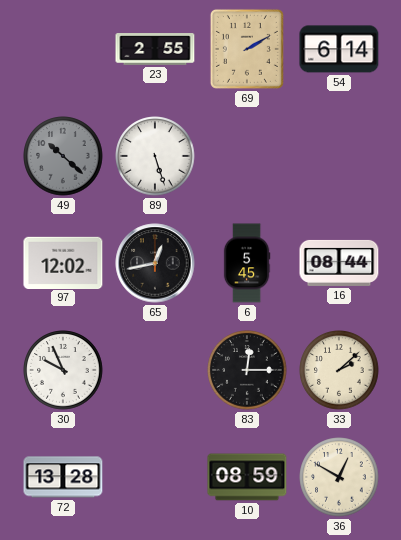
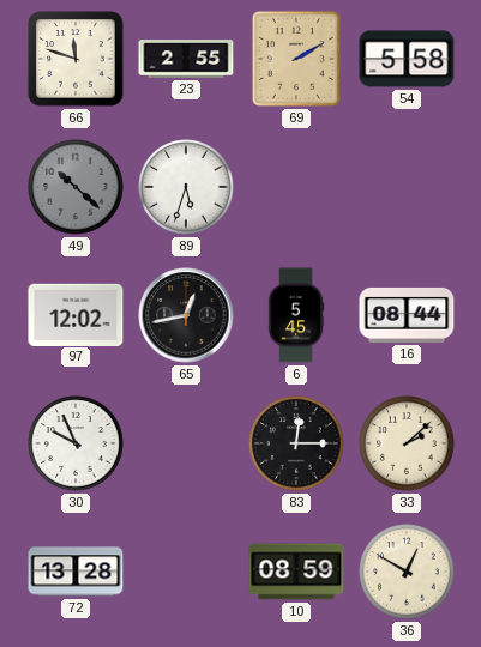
66: none -> 11:48 (76, 59)
54: 6:14 -> 5:58 (407, 59)
89: 5:27 -> 5:33 (186, 187)
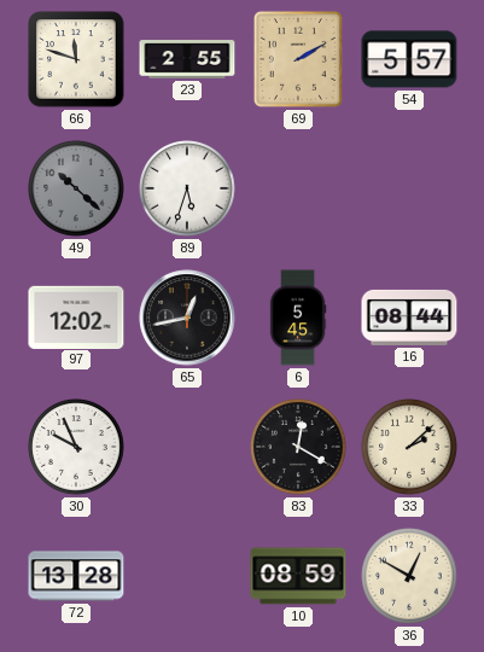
54: 5:58 -> 5:57 (409, 59)
83: 12:15 -> 12:20 (298, 447)
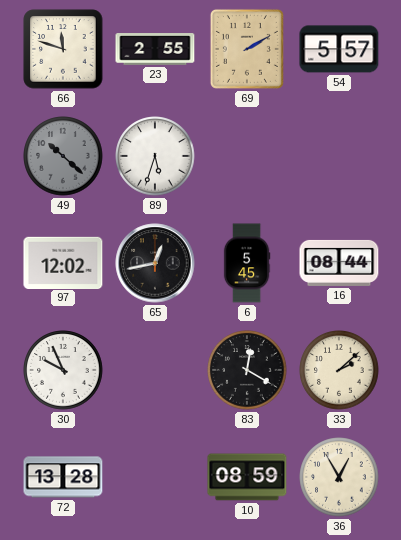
36: 12:50 -> 12:55 (339, 477)
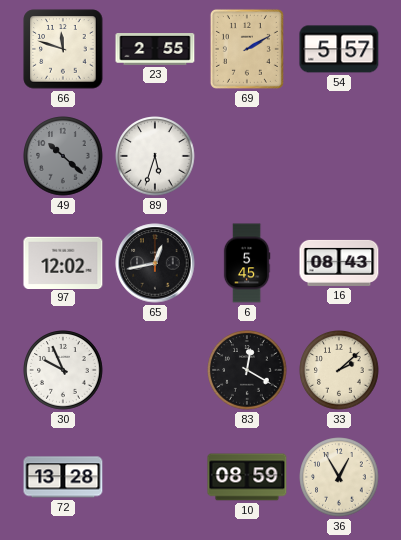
16: 08:44 -> 08:43 (339, 263)
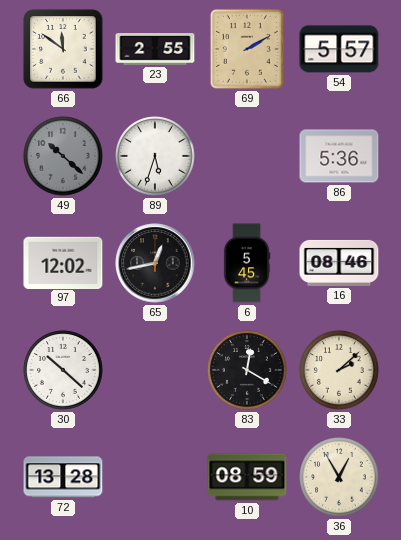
66: 11:48 -> 11:51 (63, 49)
86: none -> 5:36 (339, 156)
16: 08:43 -> 08:46 (339, 263)
30: 9:56 -> 10:22 (63, 370)
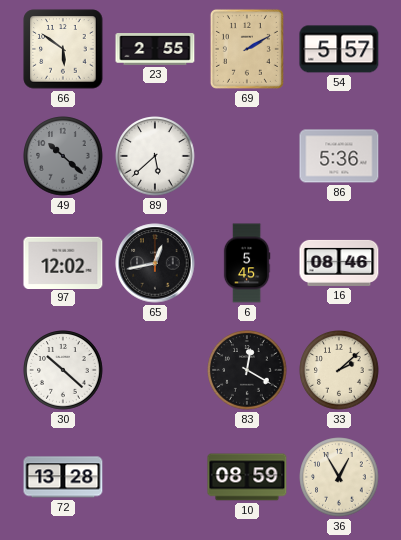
66: 11:51 -> 5:51 (63, 49)
89: 5:33 -> 5:38 (155, 156)
